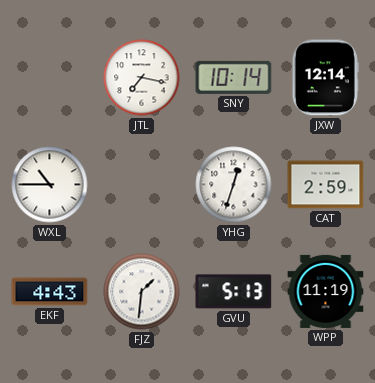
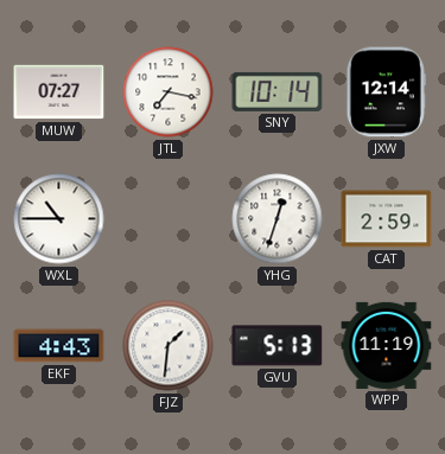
MUW: none -> 07:27 (59, 92)
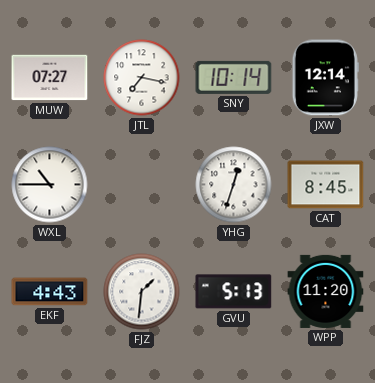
CAT: 2:59 -> 8:45 (326, 185)
WPP: 11:19 -> 11:20 (326, 291)
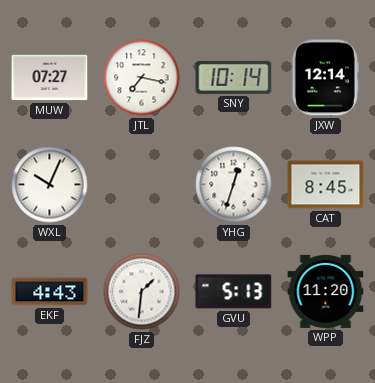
WXL: 10:45 -> 10:04 (50, 185)
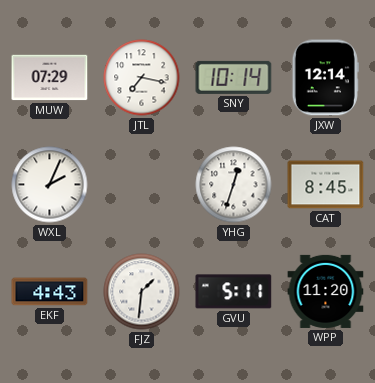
MUW: 07:27 -> 07:29 (50, 78)
WXL: 10:04 -> 2:04 (50, 185)
GVU: 5:13 -> 5:11 (234, 292)
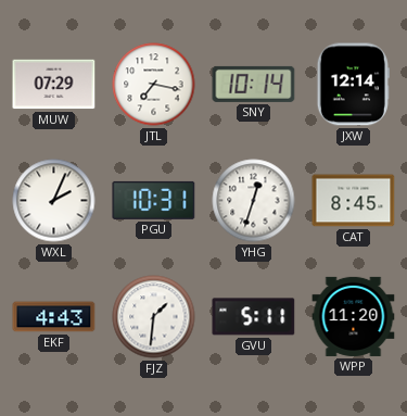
PGU: none -> 10:31 (154, 200)
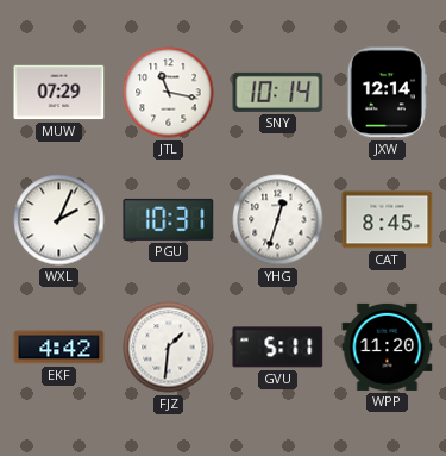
JTL: 7:17 -> 11:17 (169, 93)
EKF: 4:43 -> 4:42 (59, 348)
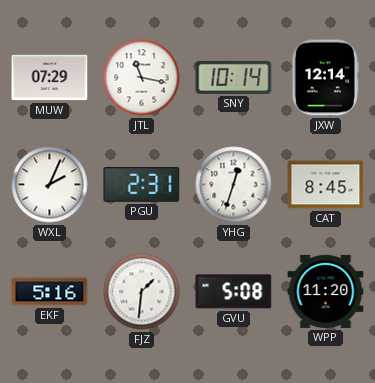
PGU: 10:31 -> 2:31 (142, 184)
EKF: 4:42 -> 5:16 (50, 292)
GVU: 5:11 -> 5:08 (234, 292)
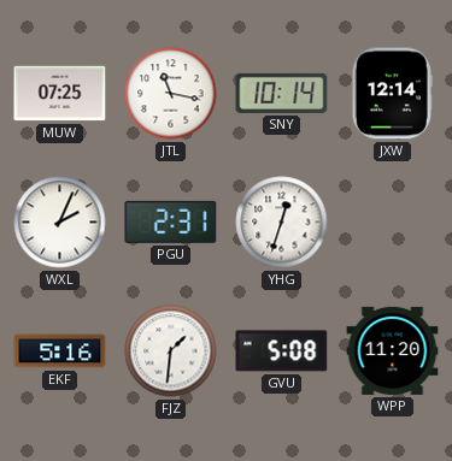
MUW: 07:29 -> 07:25 (60, 94)
CAT: 8:45 -> none (326, 185)
